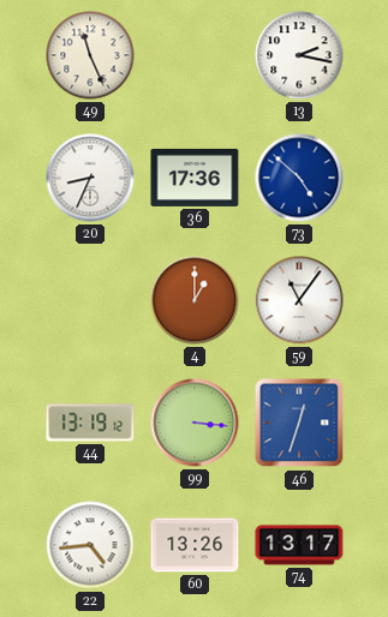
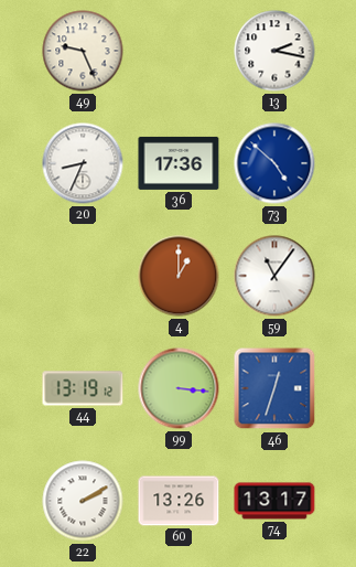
49: 11:26 -> 9:26 (83, 51)
22: 4:44 -> 2:10 (83, 501)
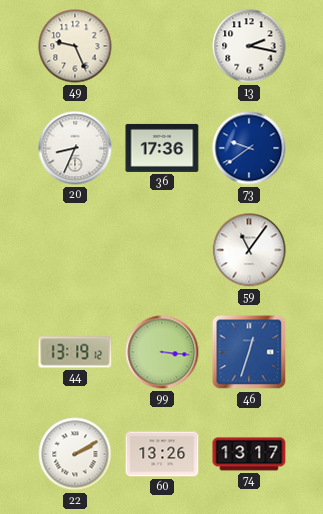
73: 4:52 -> 9:39 (249, 148)
4: 1:00 -> none (179, 276)
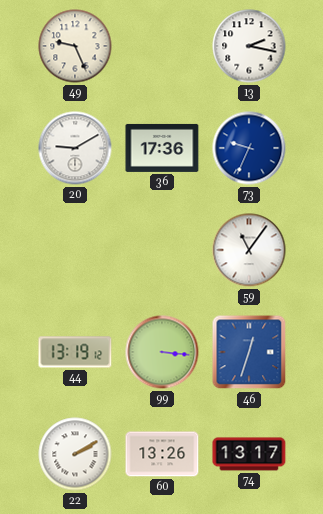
20: 8:34 -> 9:10 (75, 148)
73: 9:39 -> 9:34 (249, 148)
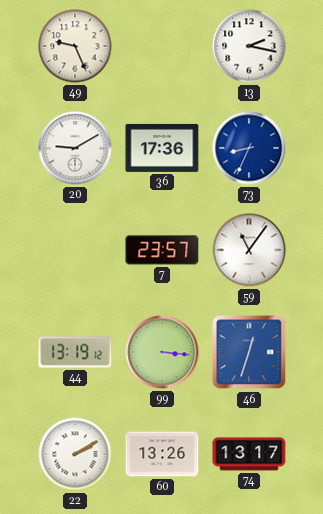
73: 9:34 -> 8:34 (249, 148)
7: none -> 23:57 (162, 250)
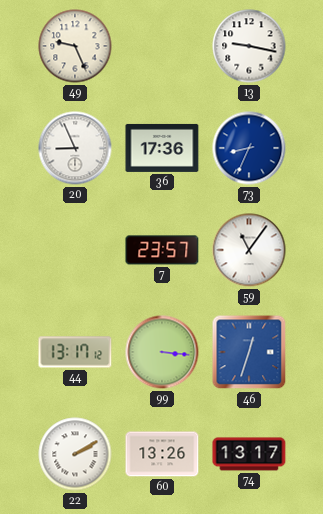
13: 2:17 -> 9:17 (249, 46)
20: 9:10 -> 8:56 (75, 148)
44: 13:19 -> 13:17 (75, 352)
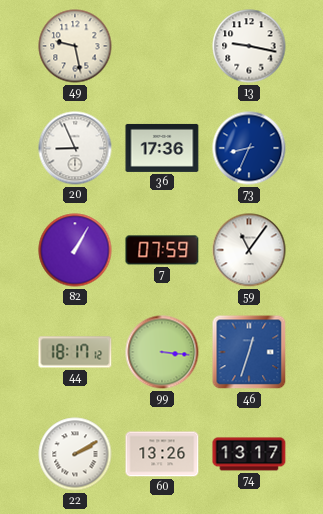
49: 9:26 -> 9:28 (75, 46)
82: none -> 1:05 (75, 250)
7: 23:57 -> 07:59 (162, 250)
44: 13:17 -> 18:17 (75, 352)
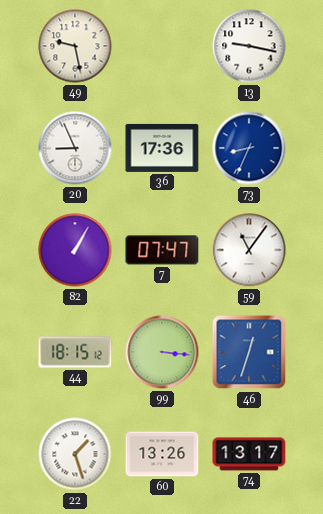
7: 07:59 -> 07:47 (162, 250)
44: 18:17 -> 18:15 (75, 352)
22: 2:10 -> 1:27 (75, 454)
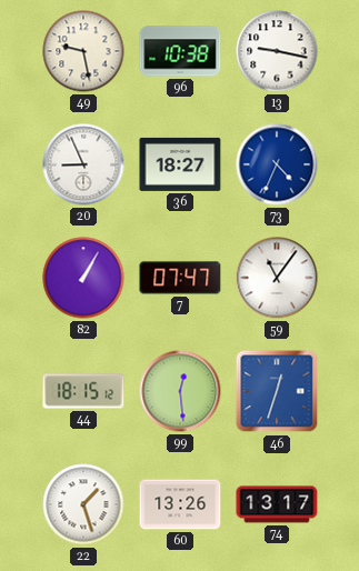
96: none -> 10:38 (180, 51)
36: 17:36 -> 18:27 (180, 164)
73: 8:34 -> 4:34 (277, 164)
99: 3:16 -> 12:29 (180, 391)
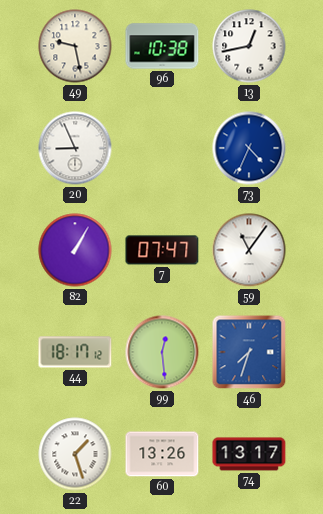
13: 9:17 -> 12:43 (249, 46)
36: 18:27 -> none (180, 164)
44: 18:15 -> 18:17 (75, 352)
46: 12:33 -> 7:33 (249, 352)
